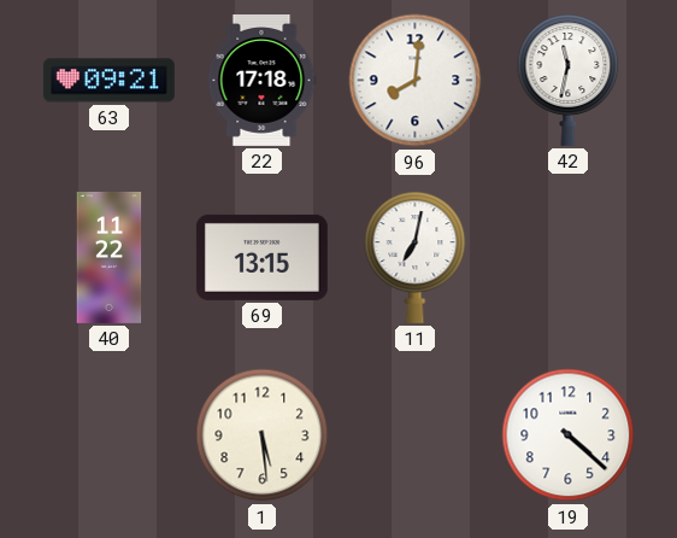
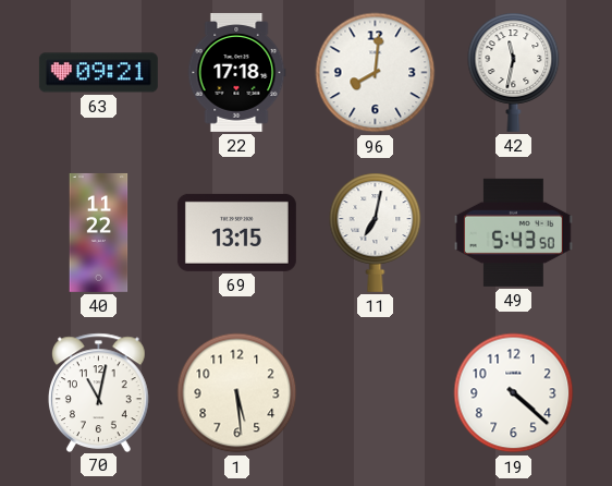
49: none -> 5:43 (513, 232)
70: none -> 11:02 (98, 392)
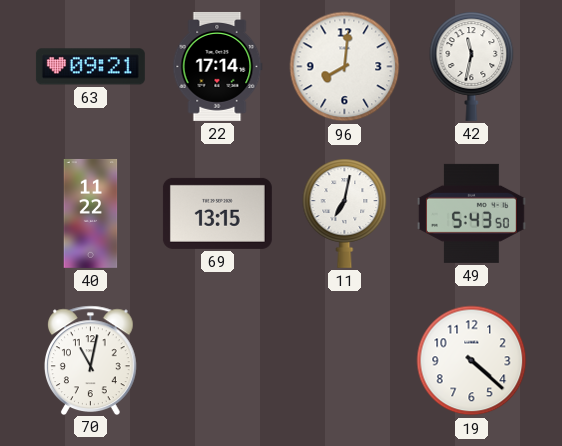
22: 17:18 -> 17:14 (217, 66)
1: 5:29 -> none (237, 393)
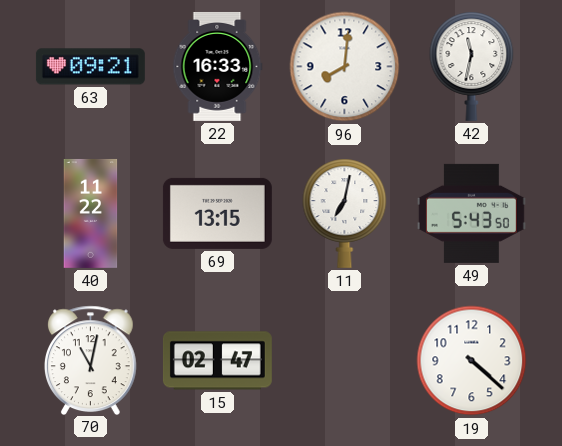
22: 17:14 -> 16:33 (217, 66)
15: none -> 02:47 (217, 361)
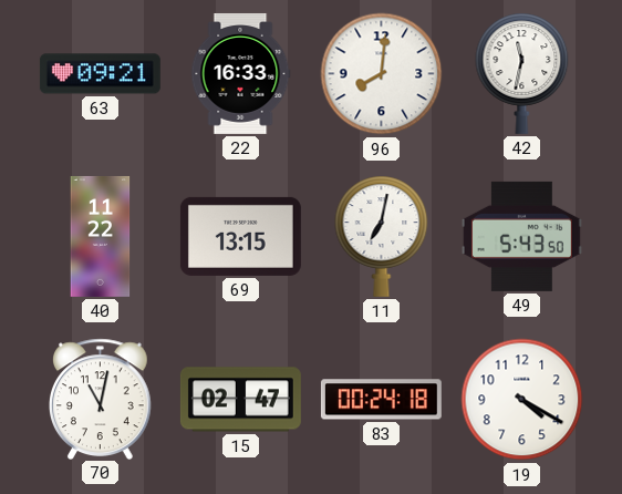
83: none -> 00:24 (381, 400)
19: 4:22 -> 4:20 (522, 400)
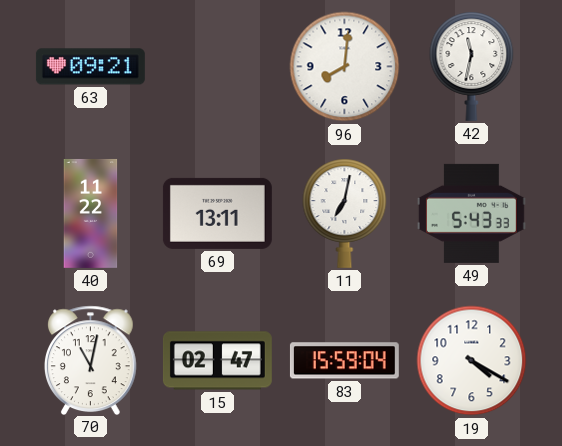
22: 16:33 -> none (240, 73)
69: 13:15 -> 13:11 (217, 213)
49: 5:43:50 -> 5:43:33 (471, 213)
83: 00:24 -> 15:59 (344, 361)
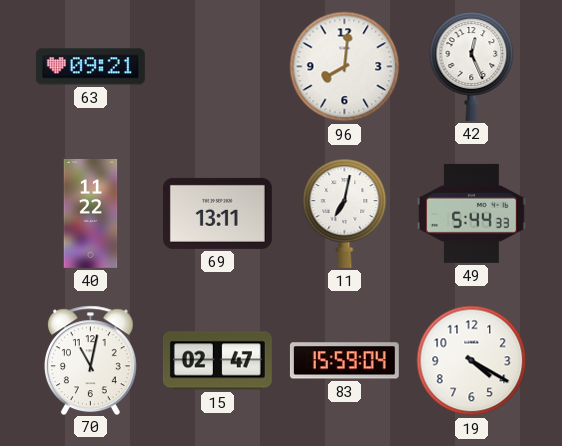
42: 11:32 -> 12:26 (472, 66)
49: 5:43 -> 5:44 (471, 213)
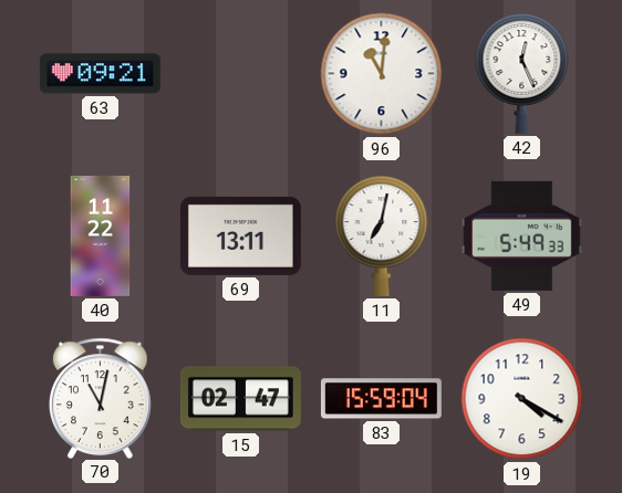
96: 8:01 -> 11:01 (382, 74)
49: 5:44 -> 5:49 (521, 235)
